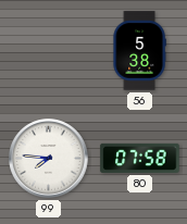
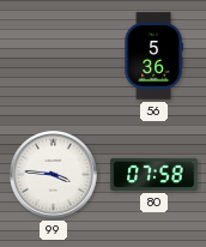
56: 5:38 -> 5:36 (153, 56)
99: 7:46 -> 3:46 (54, 175)
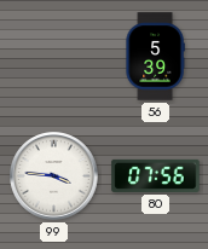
56: 5:36 -> 5:39 (155, 57)
80: 07:58 -> 07:56 (156, 175)
